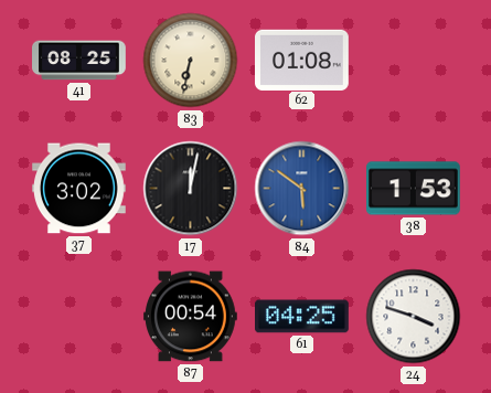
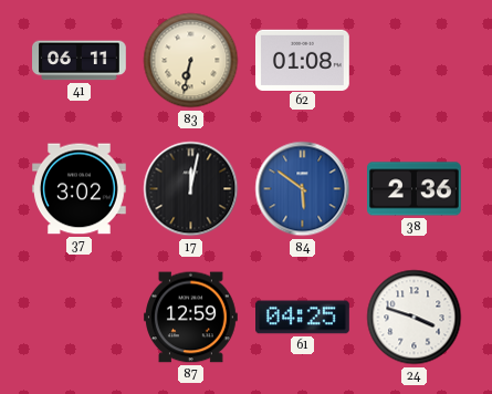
41: 08:25 -> 06:11 (80, 61)
38: 1:53 -> 2:36 (415, 189)
87: 00:54 -> 12:59 (191, 318)
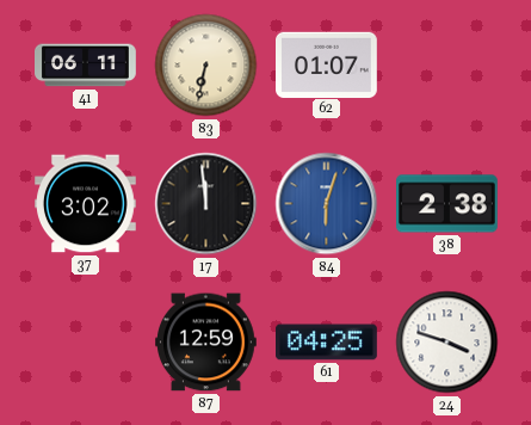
62: 01:08 -> 01:07 (327, 64)
17: 12:02 -> 11:59 (206, 204)
84: 5:51 -> 6:03 (327, 204)
38: 2:36 -> 2:38 (447, 204)
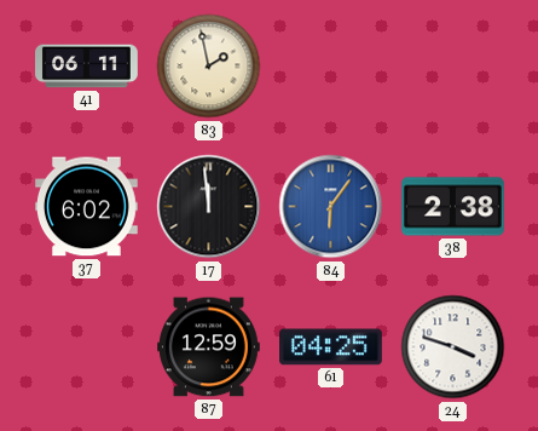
83: 6:32 -> 1:58 (209, 67)
62: 01:07 -> none (327, 64)
37: 3:02 -> 6:02 (87, 207)
84: 6:03 -> 6:06 (331, 207)
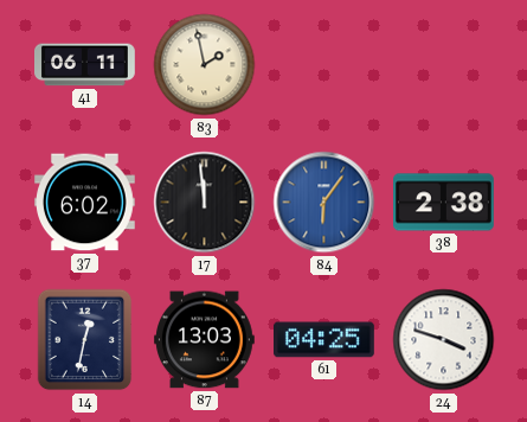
14: none -> 12:32 (85, 340)
87: 12:59 -> 13:03 (205, 340)
